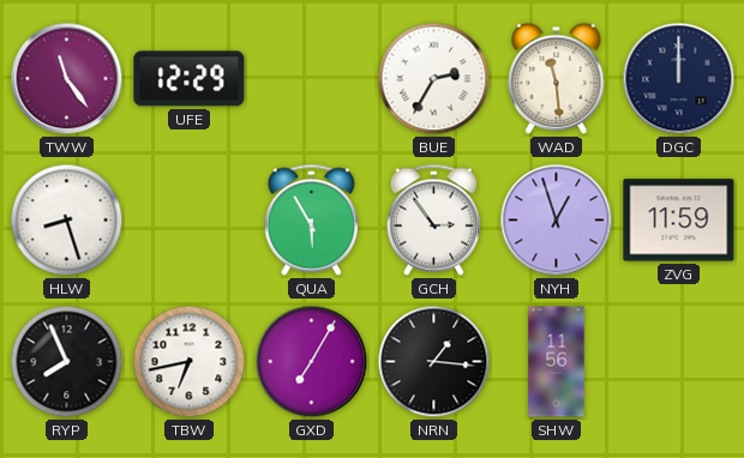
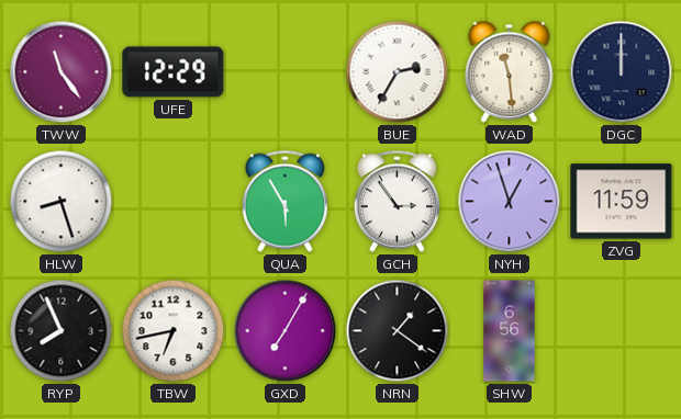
NRN: 1:16 -> 1:21 (398, 331)
SHW: 11:56 -> 6:56 (510, 331)
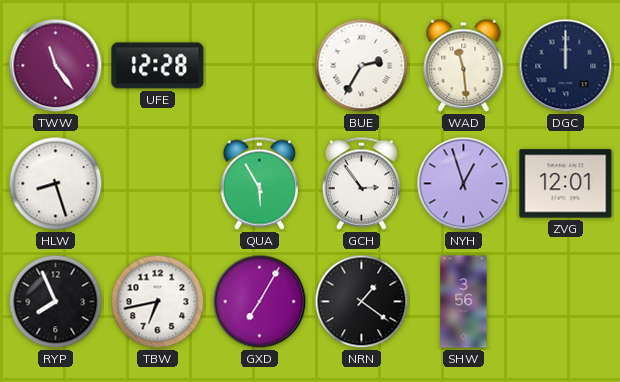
UFE: 12:29 -> 12:28 (158, 66)
ZVG: 11:59 -> 12:01 (566, 184)
SHW: 6:56 -> 3:56 (464, 302)
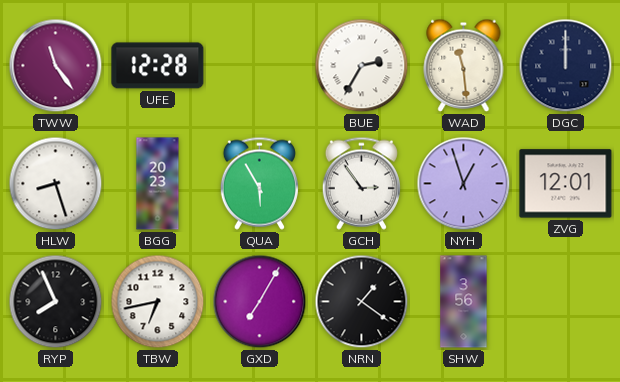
BGG: none -> 20:23 (158, 184)
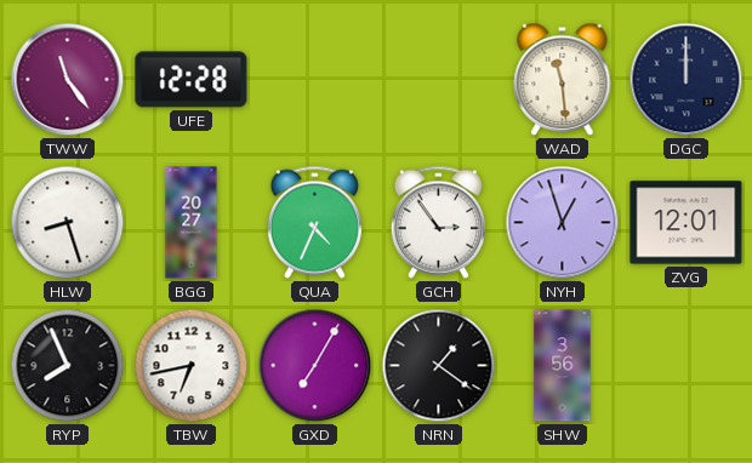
BUE: 2:35 -> none (362, 66)
BGG: 20:23 -> 20:27 (192, 223)
QUA: 5:55 -> 4:34 (314, 222)
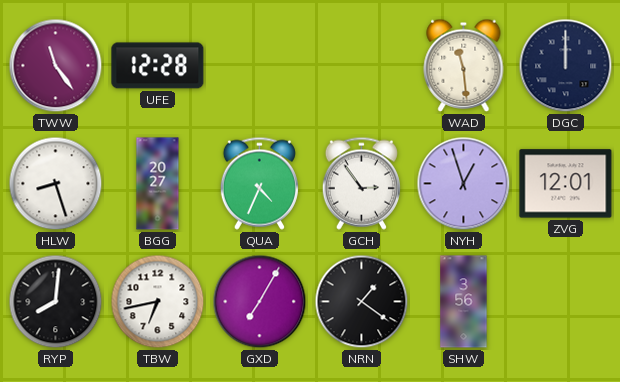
RYP: 7:56 -> 8:01 (56, 302)
